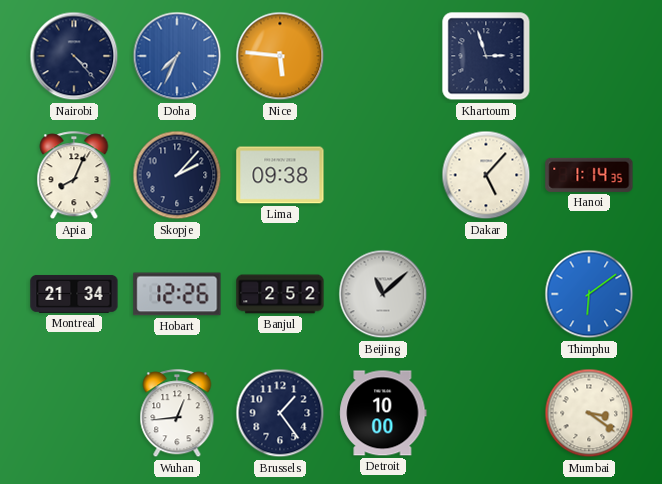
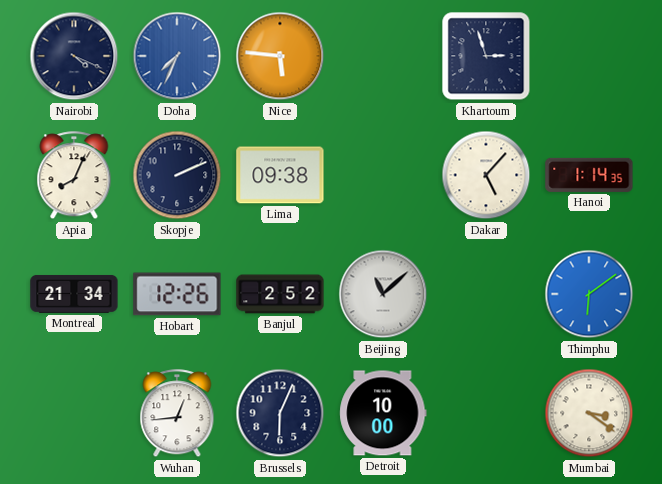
Nairobi: 4:23 -> 4:19 (74, 56)
Skopje: 2:07 -> 2:11 (177, 175)
Brussels: 1:24 -> 6:04 (280, 413)
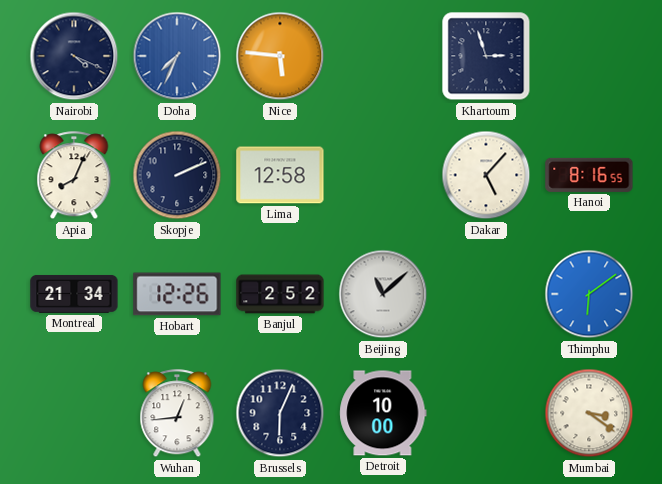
Lima: 09:38 -> 12:58 (280, 175)
Hanoi: 1:14 -> 8:16 (589, 175)
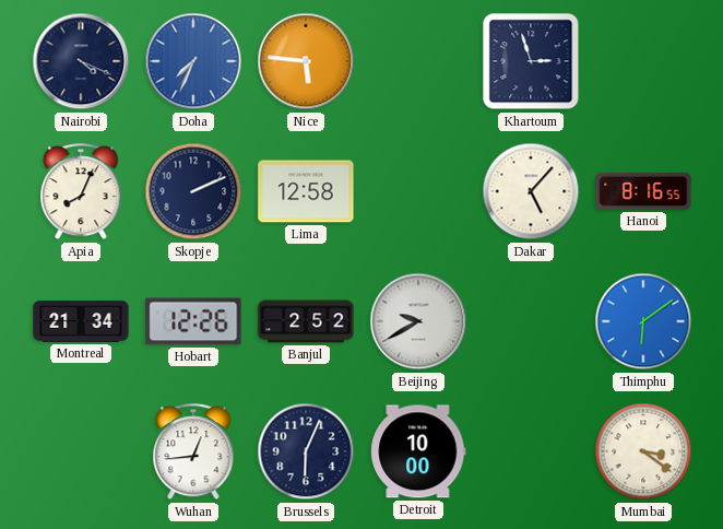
Beijing: 11:08 -> 9:40 (418, 321)
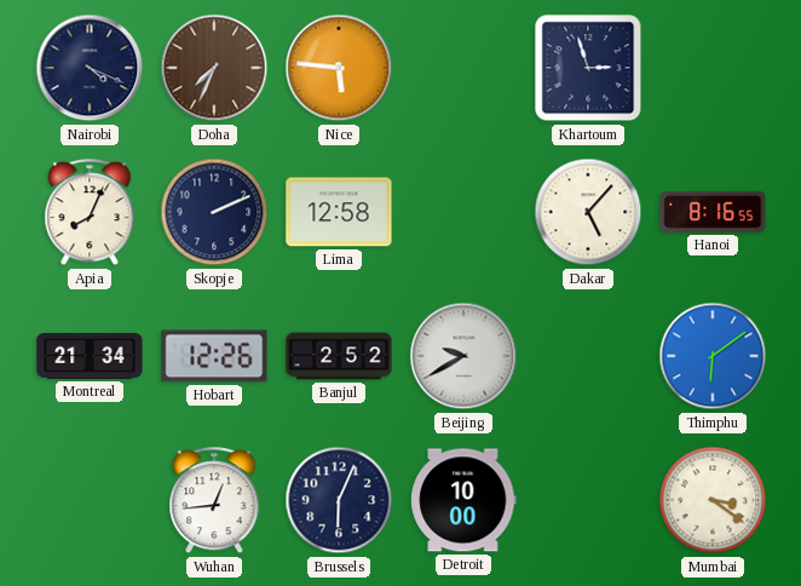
Doha dial: blue -> brown (214, 68)
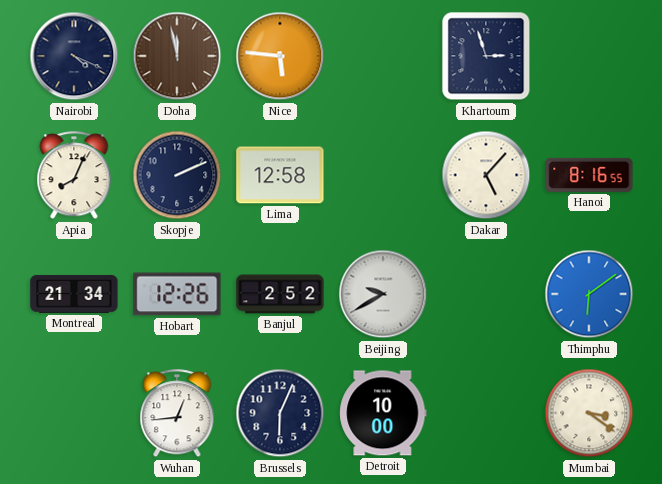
Doha: 7:34 -> 11:58 (177, 56)
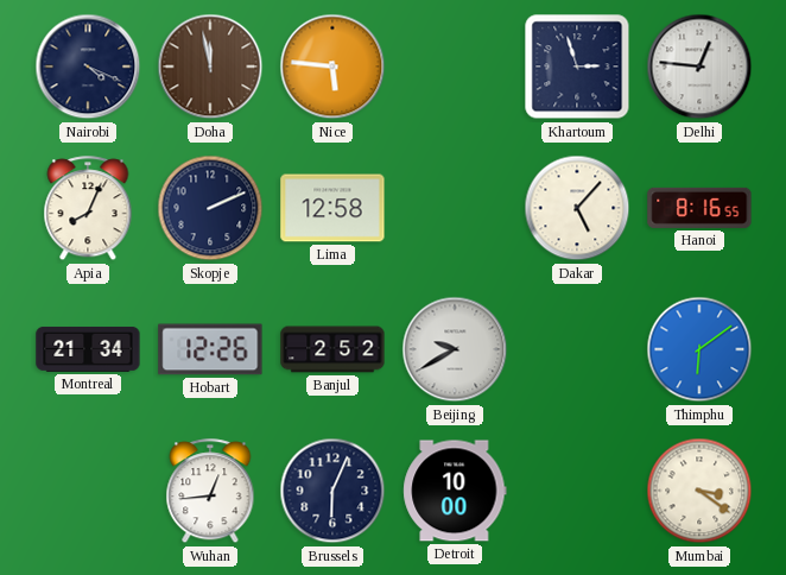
Delhi: none -> 12:46 (699, 67)
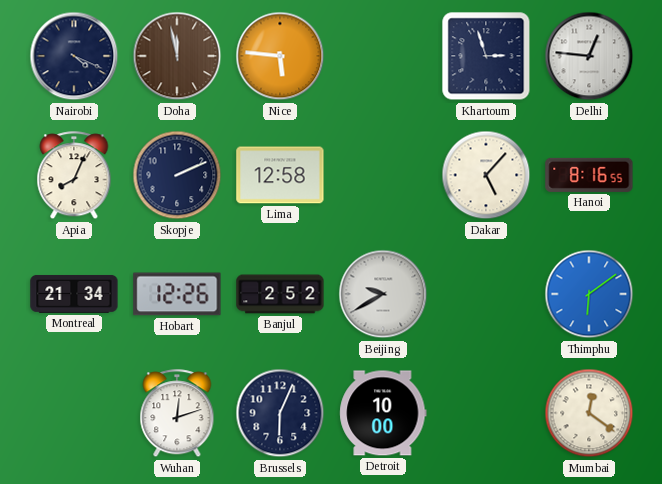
Wuhan: 12:44 -> 12:12 (177, 414)
Mumbai: 3:21 -> 12:21 (589, 413)
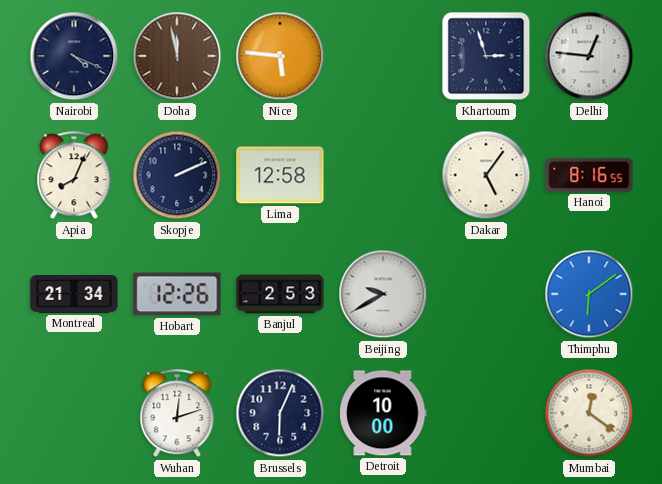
Dakar: 5:07 -> 5:06 (486, 175)
Banjul: 2:52 -> 2:53 (280, 294)
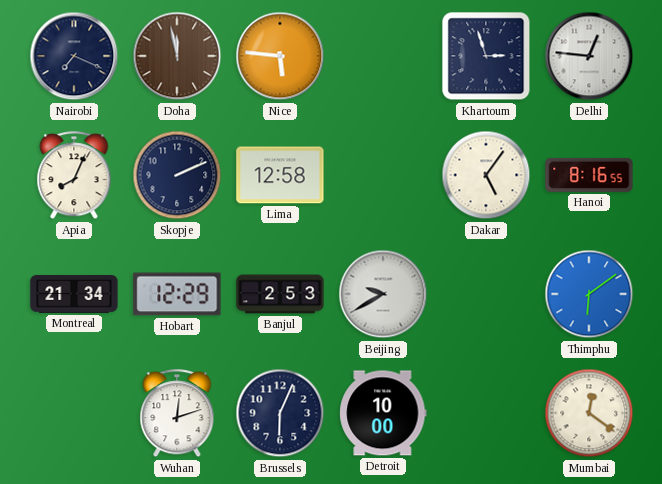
Nairobi: 4:19 -> 7:19 (74, 56)
Hobart: 12:26 -> 12:29 (177, 294)
